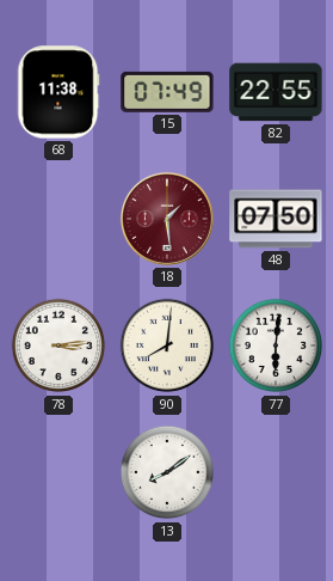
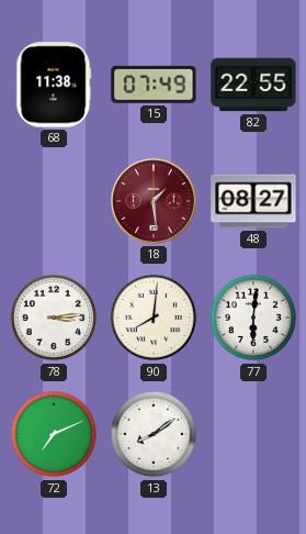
48: 07:50 -> 08:27 (253, 201)
72: none -> 7:11 (54, 434)
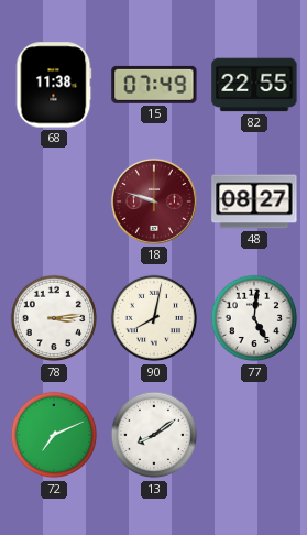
18: 1:29 -> 9:48 (154, 201)
90: 8:01 -> 8:02 (154, 318)
77: 6:01 -> 5:01 (254, 318)
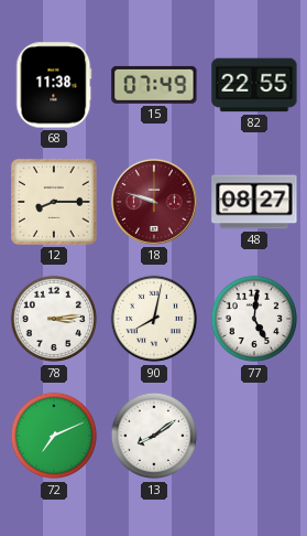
12: none -> 8:15 (55, 203)
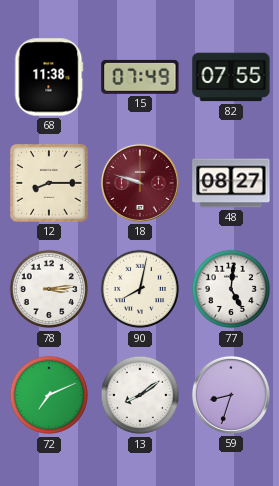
82: 22:55 -> 07:55 (231, 77)
59: none -> 8:33 (231, 395)
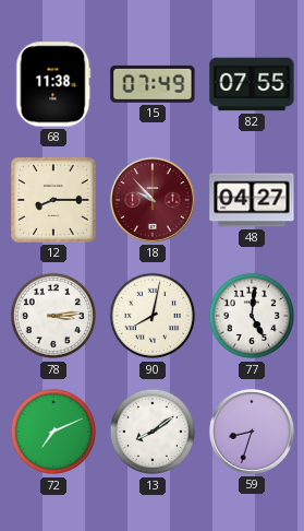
18: 9:48 -> 9:53 (153, 200)
48: 08:27 -> 04:27 (252, 200)
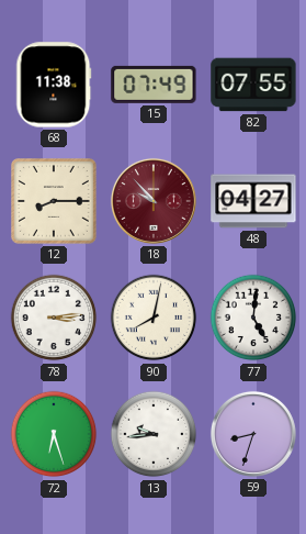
72: 7:11 -> 6:27 (54, 434)
13: 8:09 -> 9:44 (154, 434)
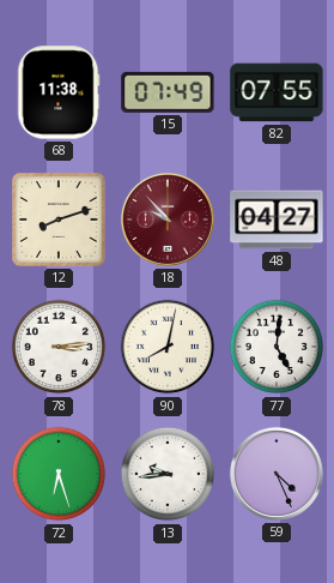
12: 8:15 -> 8:12 (60, 221)
59: 8:33 -> 4:26 (277, 474)
